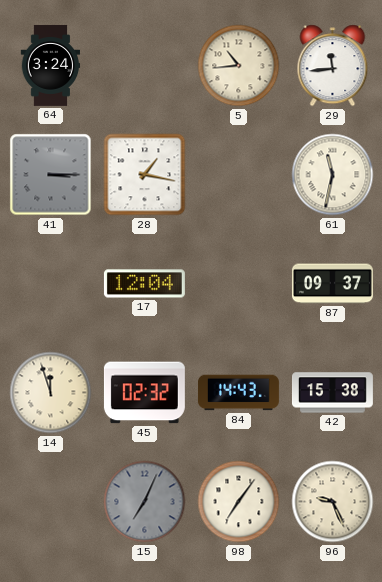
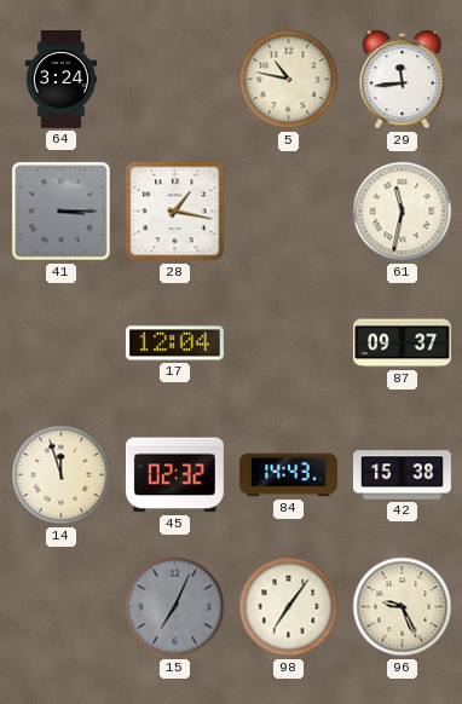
5: 10:44 -> 10:47 (289, 80)
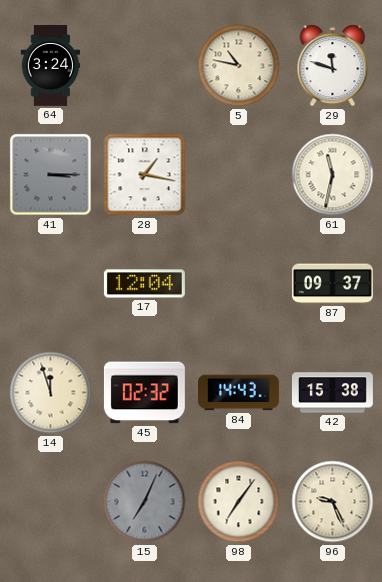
29: 11:44 -> 11:48 (333, 66)
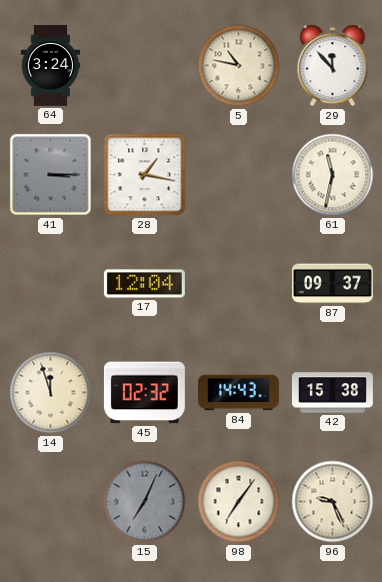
29: 11:48 -> 11:53 (333, 66)
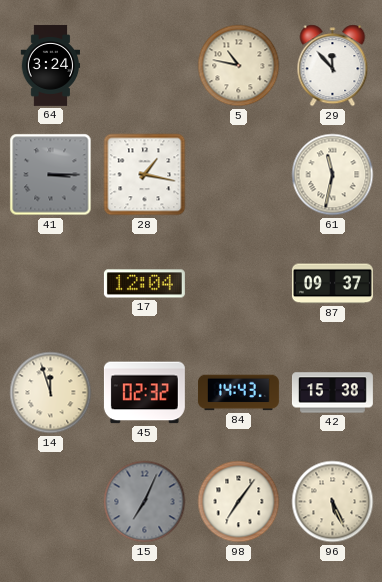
96: 9:26 -> 5:26 (333, 502)
